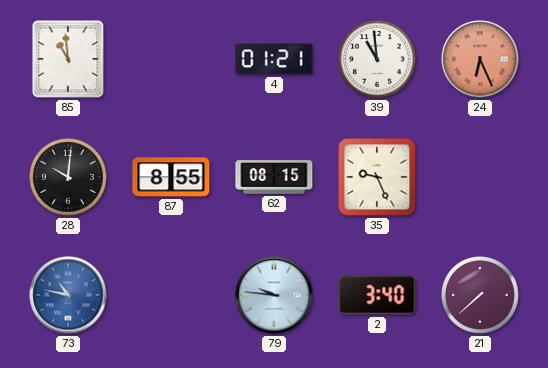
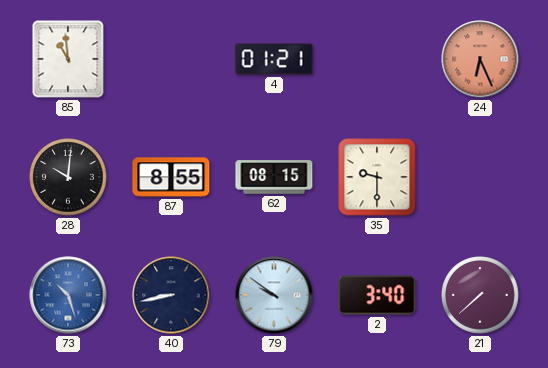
39: 10:59 -> none (377, 59)
35: 9:26 -> 9:30 (377, 177)
73: 10:47 -> 10:27 (68, 295)
40: none -> 8:43 (171, 295)
79: 9:46 -> 9:51 (274, 295)
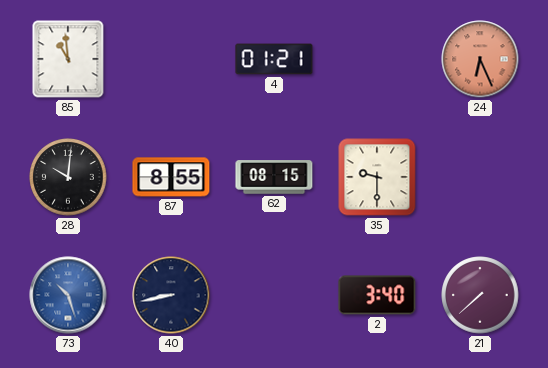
79: 9:51 -> none (274, 295)
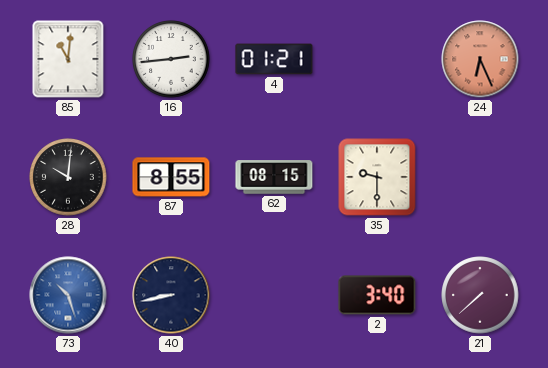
85: 10:59 -> 11:01 (68, 59)
16: none -> 2:44 (171, 59)
